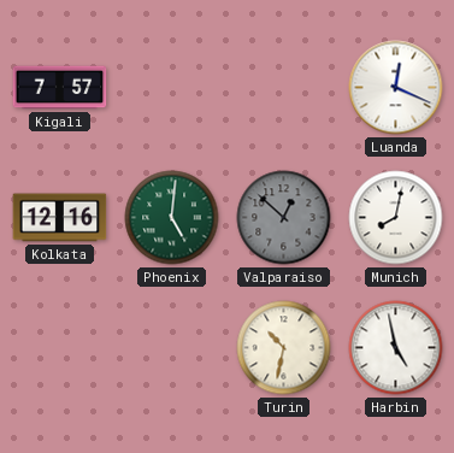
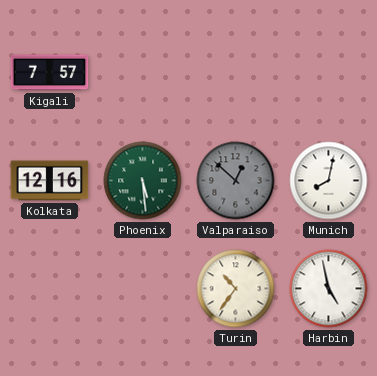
Luanda: 12:19 -> none (396, 88)
Phoenix: 5:01 -> 5:29 (143, 181)
Turin: 10:32 -> 10:36 (236, 289)
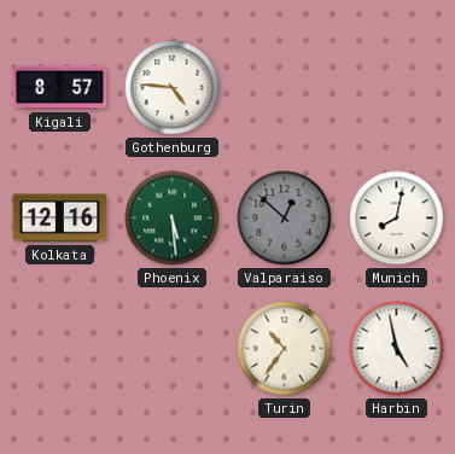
Kigali: 7:57 -> 8:57 (60, 88)
Gothenburg: none -> 4:46 (173, 88)
